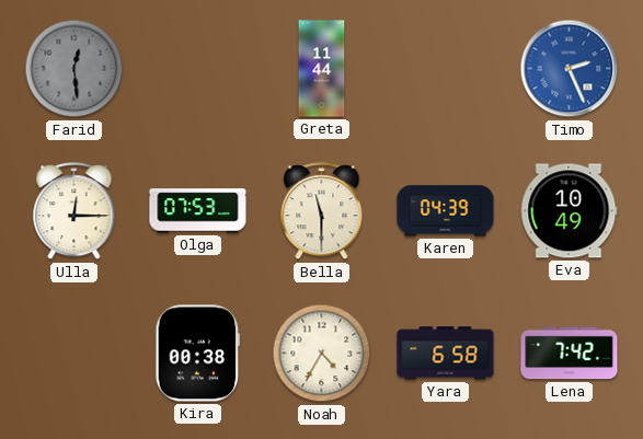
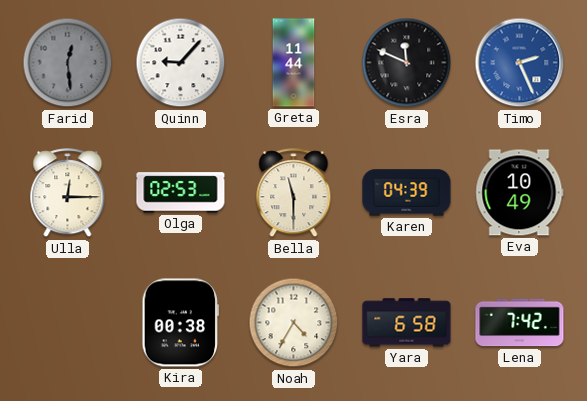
Quinn: none -> 9:07 (181, 63)
Esra: none -> 11:49 (407, 63)
Olga: 07:53 -> 02:53 (181, 193)
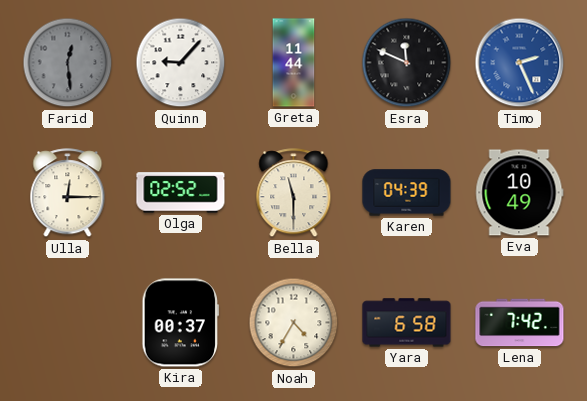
Olga: 02:53 -> 02:52 (181, 193)
Kira: 00:38 -> 00:37 (181, 323)
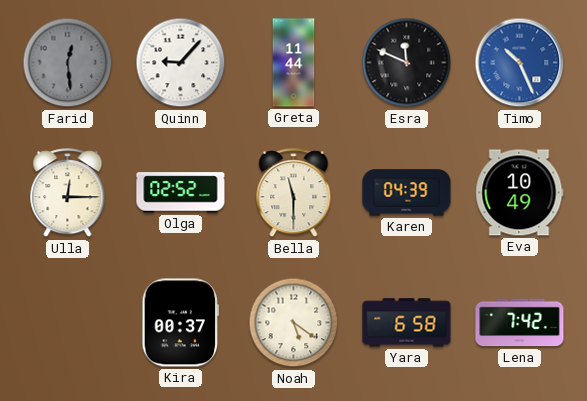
Timo: 2:26 -> 10:26 (520, 63)
Noah: 4:35 -> 5:21 (294, 323)
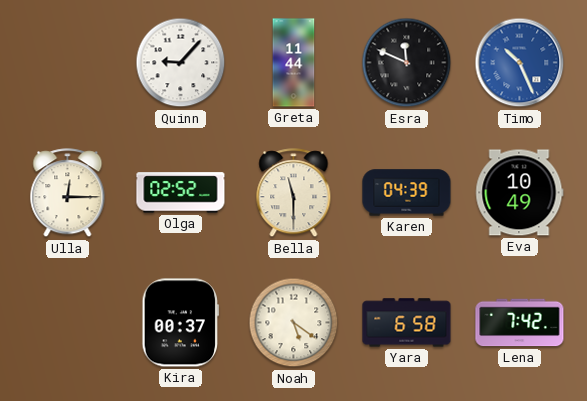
Farid: 12:29 -> none (68, 63)
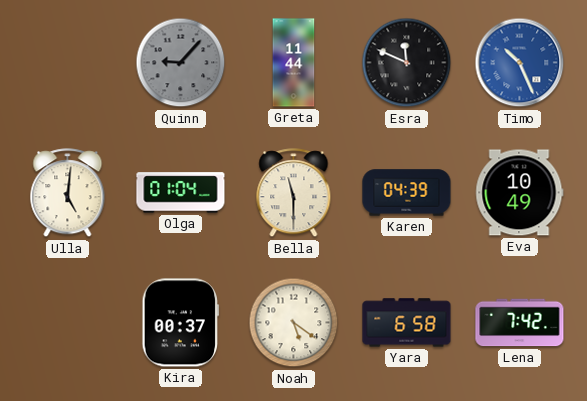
Quinn dial: white -> grey (181, 63)
Ulla: 12:15 -> 5:01 (68, 193)
Olga: 02:52 -> 01:04 (181, 193)
